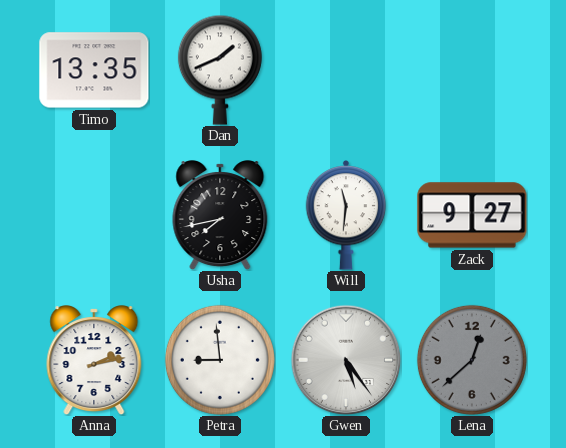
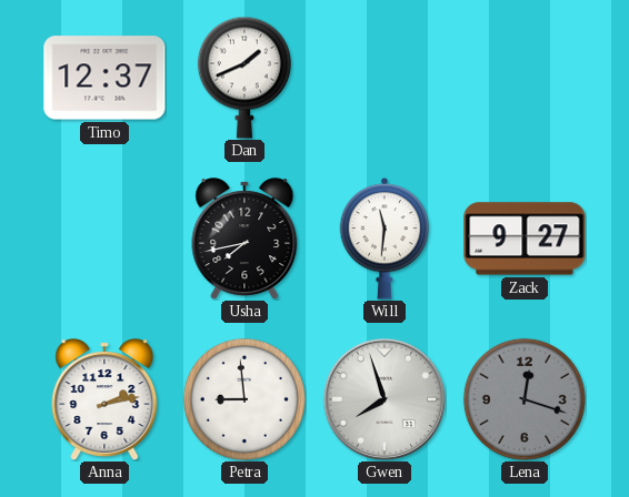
Timo: 13:35 -> 12:37 (104, 78)
Gwen: 5:24 -> 7:57 (385, 399)
Lena: 12:38 -> 12:18 (525, 399)
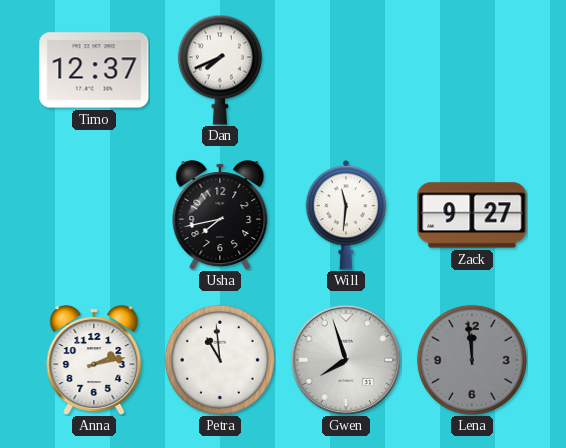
Dan: 1:41 -> 7:41 (220, 70)
Petra: 8:59 -> 10:59 (220, 360)
Lena: 12:18 -> 11:59 (472, 360)
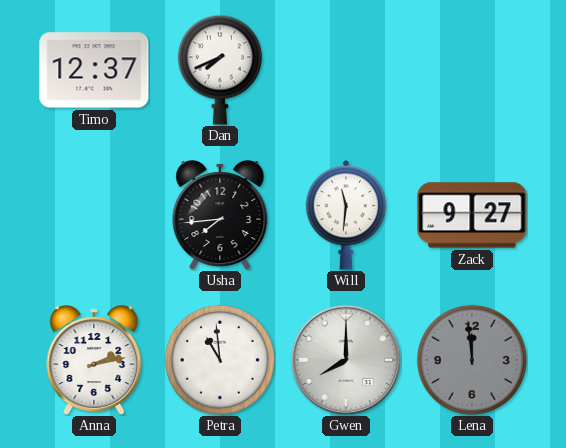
Usha: 7:43 -> 7:44 (220, 215)
Gwen: 7:57 -> 8:00 (346, 360)
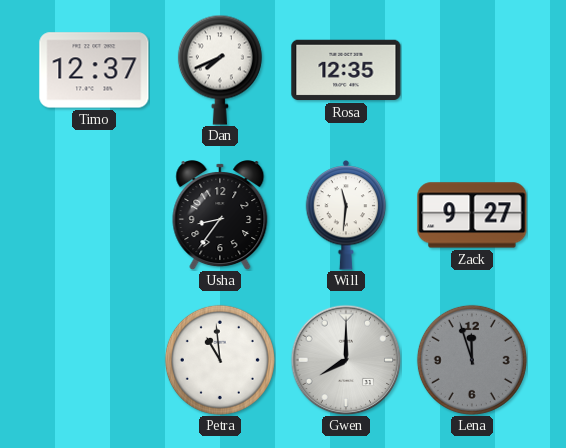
Rosa: none -> 12:35 (346, 70)
Usha: 7:44 -> 8:36 (220, 215)
Anna: 2:13 -> none (94, 360)
Lena: 11:59 -> 11:57 (472, 360)
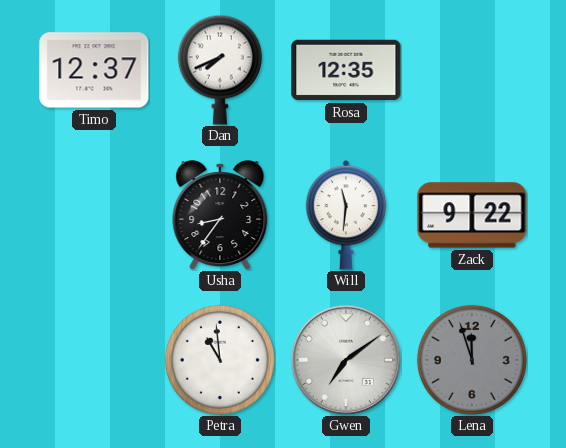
Zack: 9:27 -> 9:22 (472, 215)
Gwen: 8:00 -> 7:09 (346, 360)
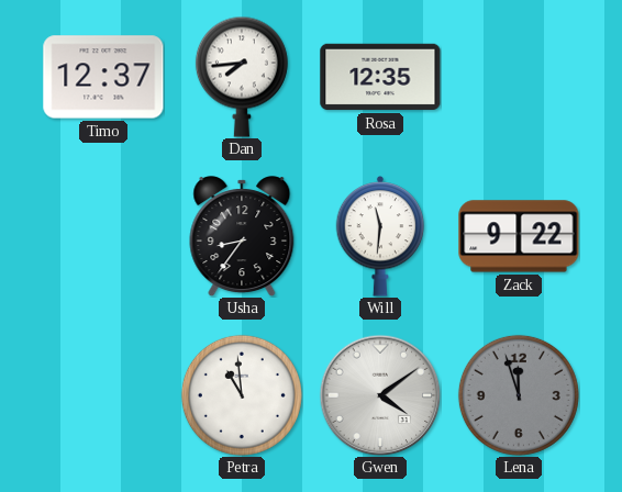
Dan: 7:41 -> 7:44 (242, 77)
Gwen: 7:09 -> 4:09 (380, 395)
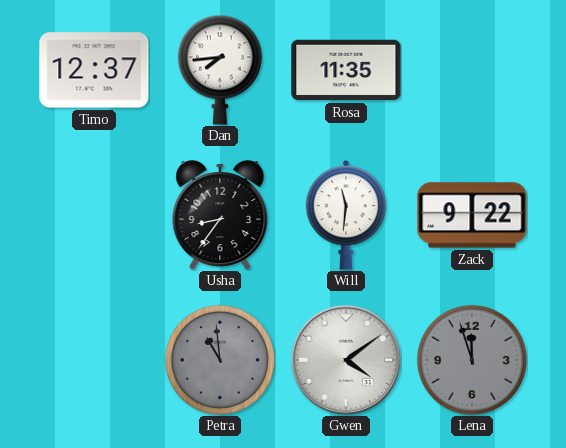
Rosa: 12:35 -> 11:35 (346, 70)
Petra dial: white -> grey (220, 360)
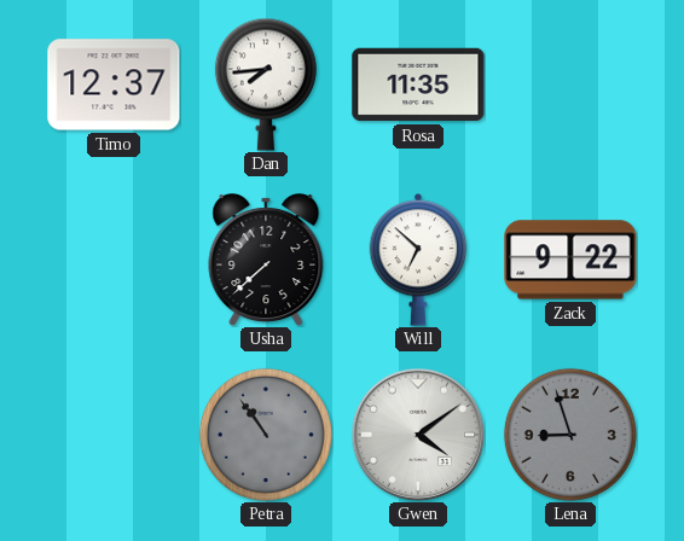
Usha: 8:36 -> 7:38 (266, 260)
Will: 11:31 -> 6:52 (418, 261)
Petra: 10:59 -> 10:54 (266, 435)
Lena: 11:57 -> 8:57 (570, 435)
